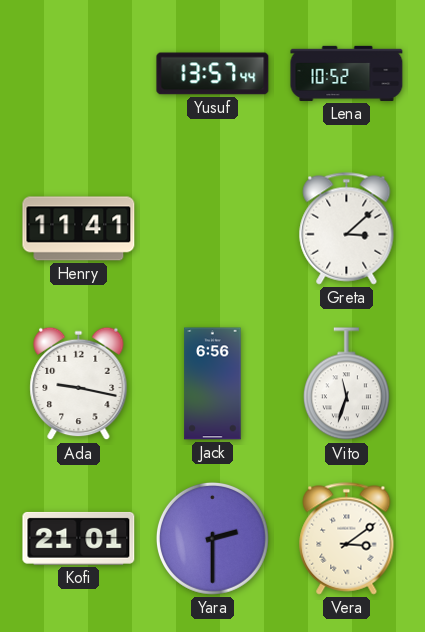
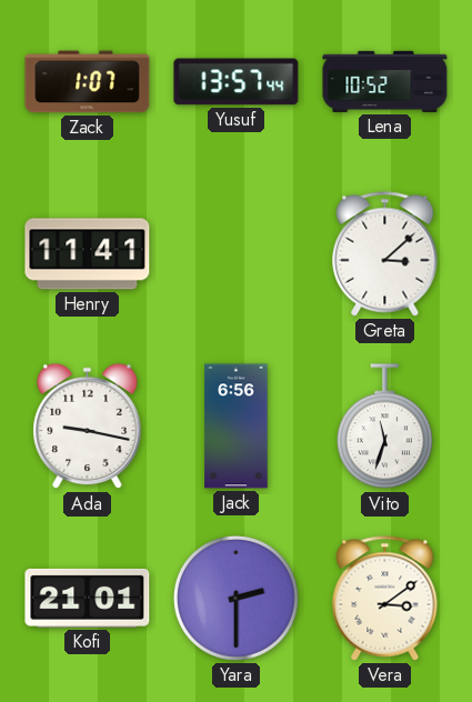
Zack: none -> 1:07 (88, 82)
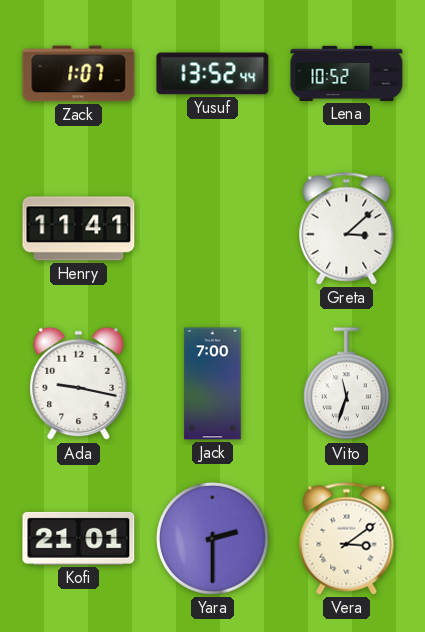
Yusuf: 13:57 -> 13:52 (213, 74)
Jack: 6:56 -> 7:00 (213, 384)
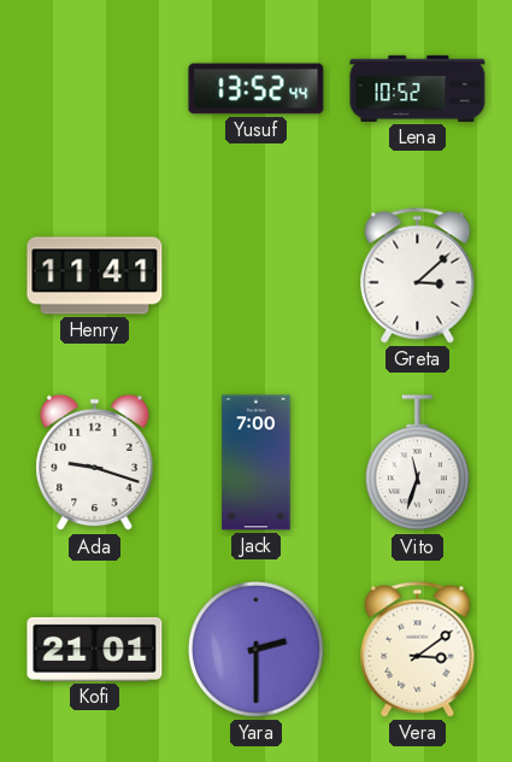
Zack: 1:07 -> none (79, 74)
Ada: 9:17 -> 9:18 (95, 463)
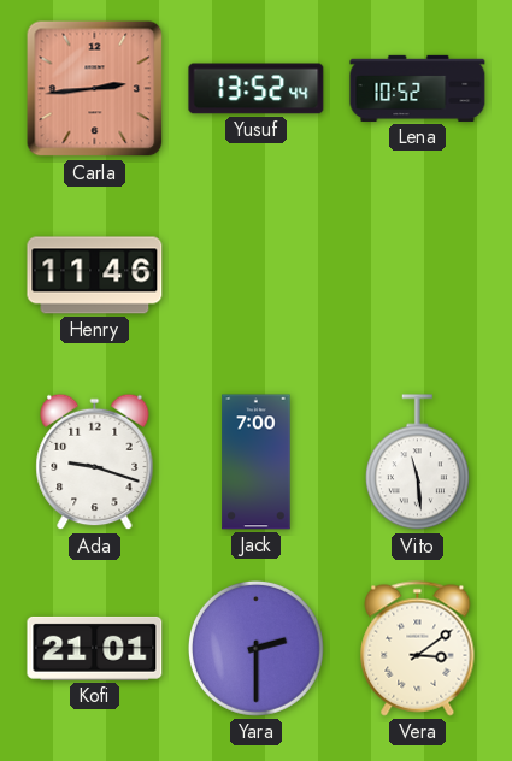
Carla: none -> 2:44 (95, 89)
Henry: 11:41 -> 11:46 (95, 276)
Greta: 3:08 -> none (418, 276)
Vito: 11:33 -> 11:29 (417, 462)
